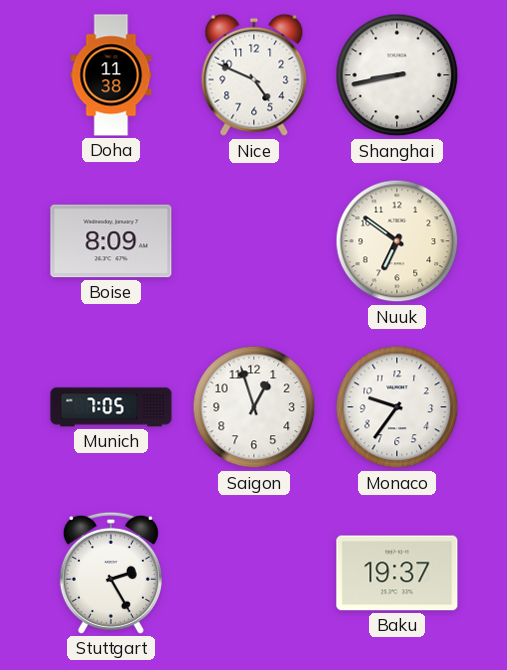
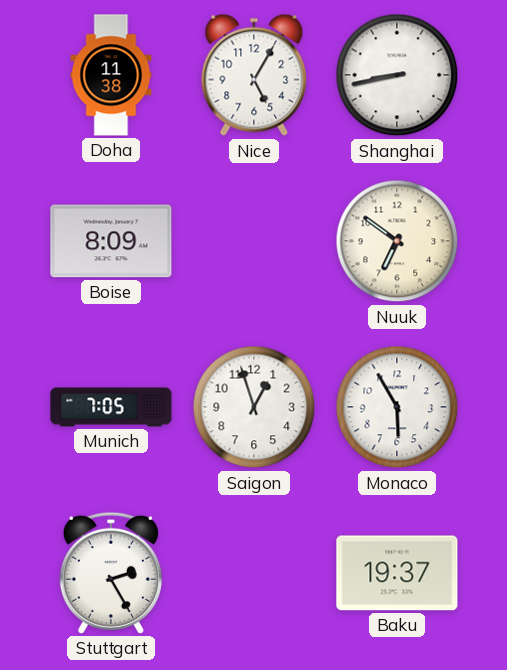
Nice: 4:49 -> 5:05 (254, 75)
Monaco: 9:36 -> 5:55 (397, 407)
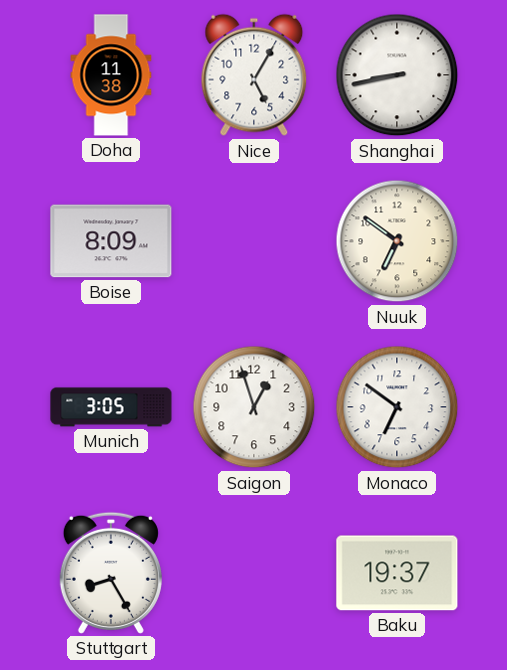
Munich: 7:05 -> 3:05 (111, 407)
Monaco: 5:55 -> 6:51 (397, 407)
Stuttgart: 2:25 -> 8:25 (111, 573)
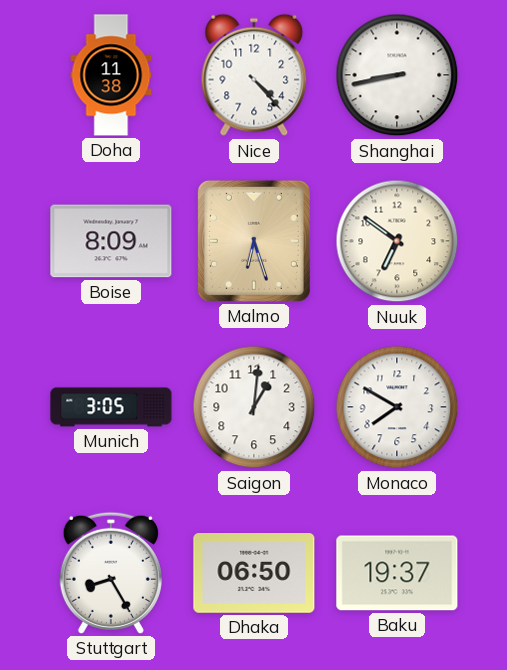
Nice: 5:05 -> 4:23 (254, 75)
Malmo: none -> 6:27 (254, 241)
Saigon: 12:57 -> 1:01 (254, 407)
Monaco: 6:51 -> 7:50 (397, 407)
Dhaka: none -> 06:50 (254, 574)
